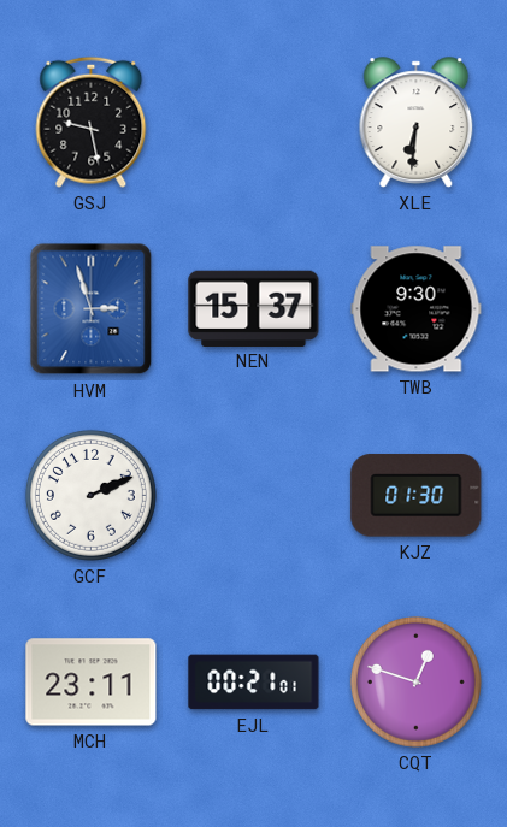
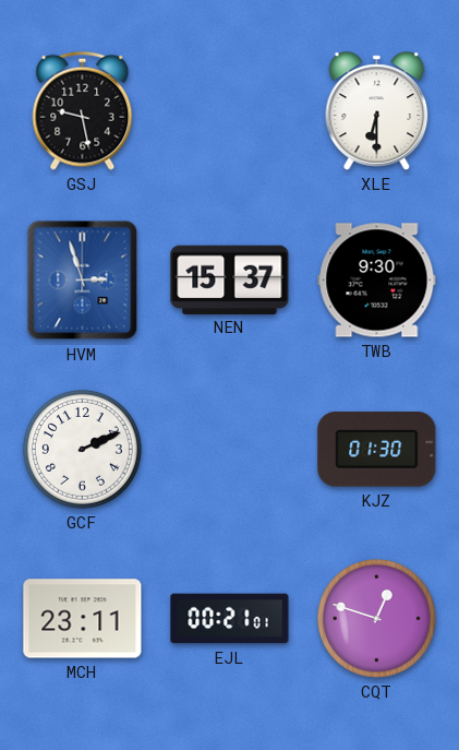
XLE: 6:31 -> 6:30 (377, 111)
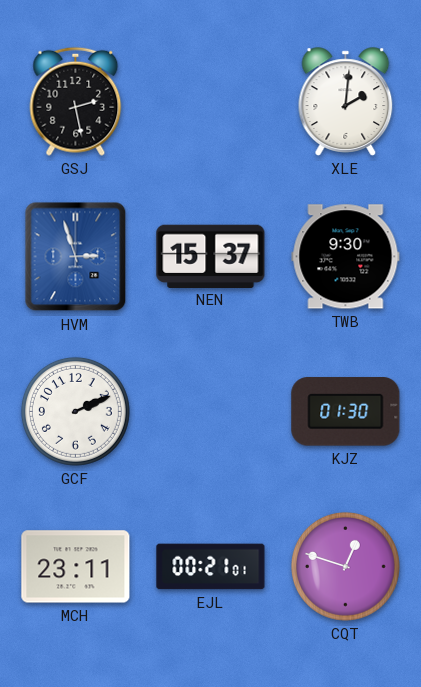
GSJ: 9:28 -> 2:28 (76, 101)
XLE: 6:30 -> 2:01 (346, 102)
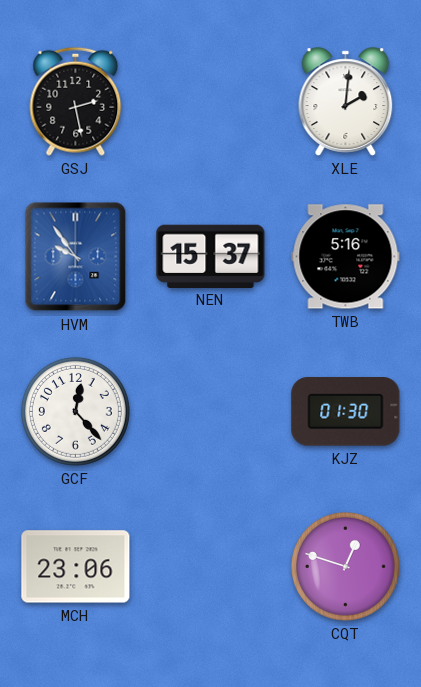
HVM: 2:57 -> 9:54 (76, 257)
TWB: 9:30 -> 5:16 (346, 257)
GCF: 2:11 -> 12:23 (75, 411)
MCH: 23:11 -> 23:06 (76, 567)
EJL: 00:21 -> none (211, 567)
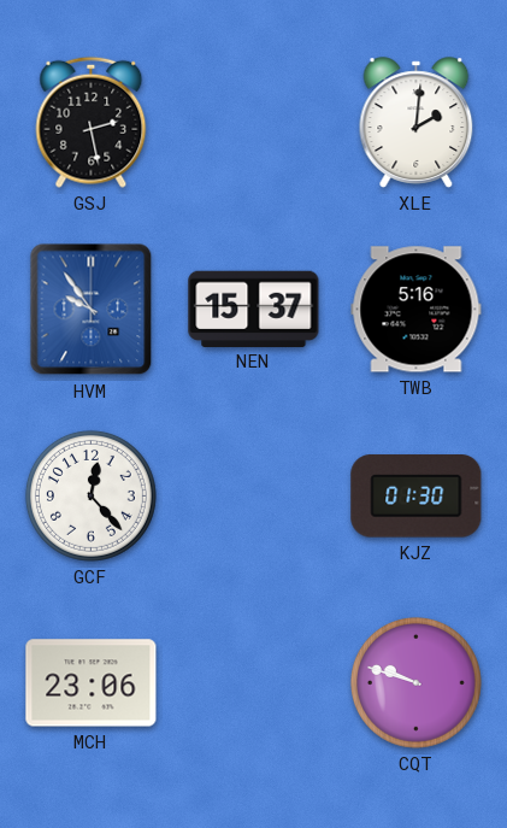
CQT: 12:48 -> 9:48 (415, 682)
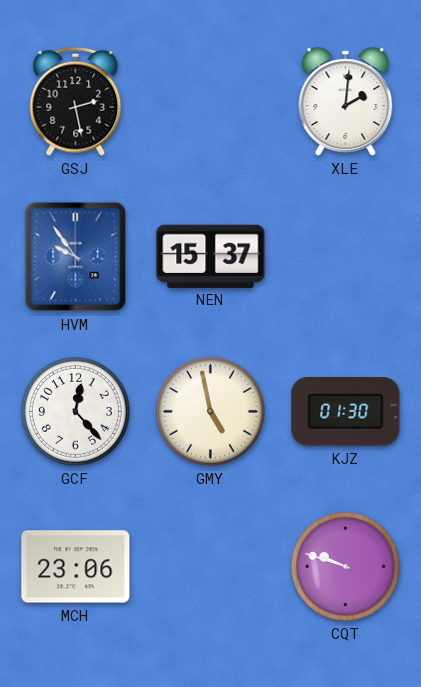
TWB: 5:16 -> none (417, 310)
GMY: none -> 4:58 (210, 411)
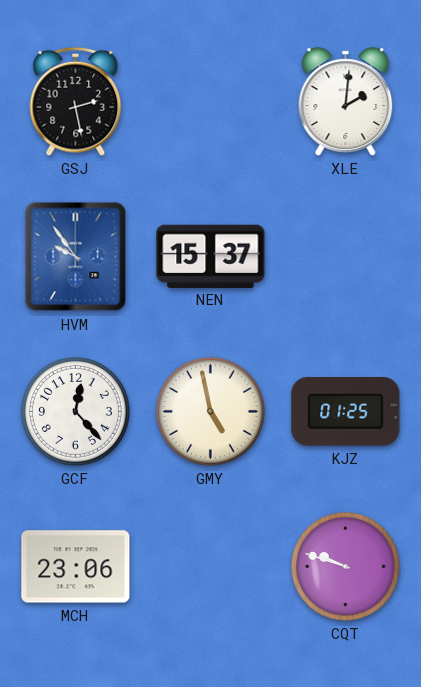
KJZ: 01:30 -> 01:25 (346, 412)
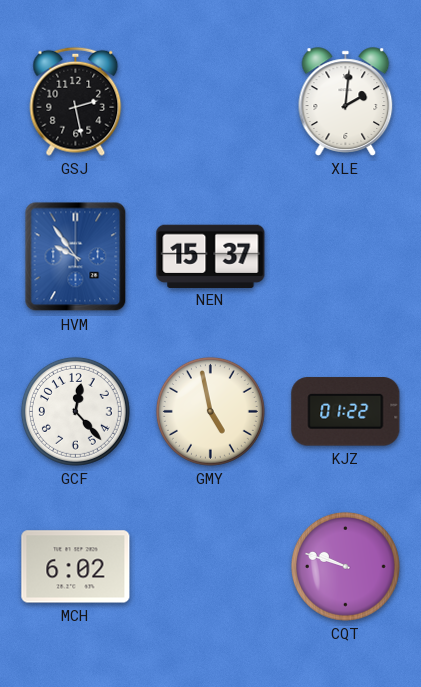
KJZ: 01:25 -> 01:22 (346, 412)
MCH: 23:06 -> 6:02 (76, 567)
